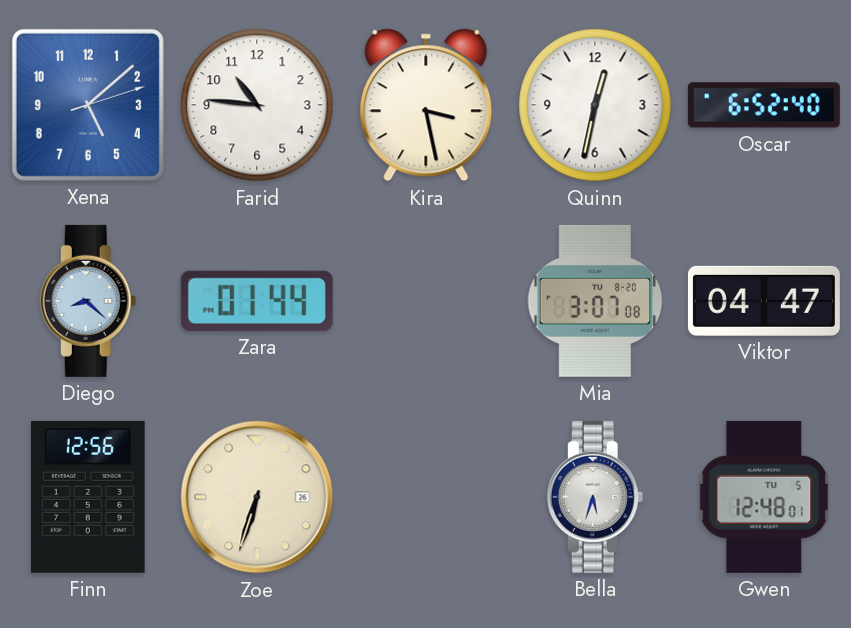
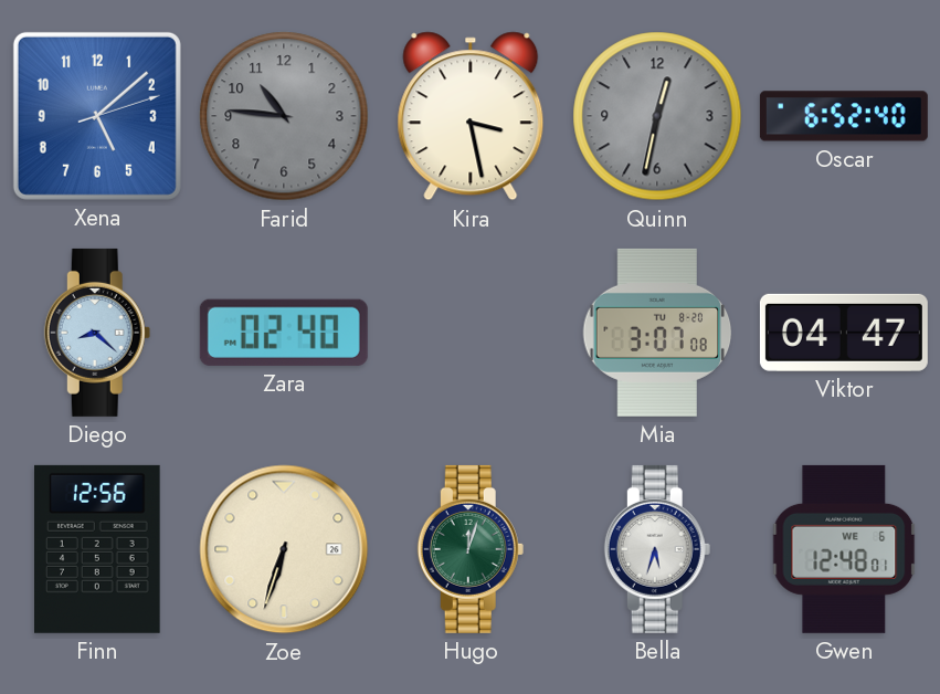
Farid dial: white -> grey (284, 116)
Quinn dial: white -> grey (657, 116)
Zara: 01:44 -> 02:40 (284, 333)
Hugo: none -> 12:03 (471, 549)
Gwen date: TU 5 -> WE 6 (844, 549)
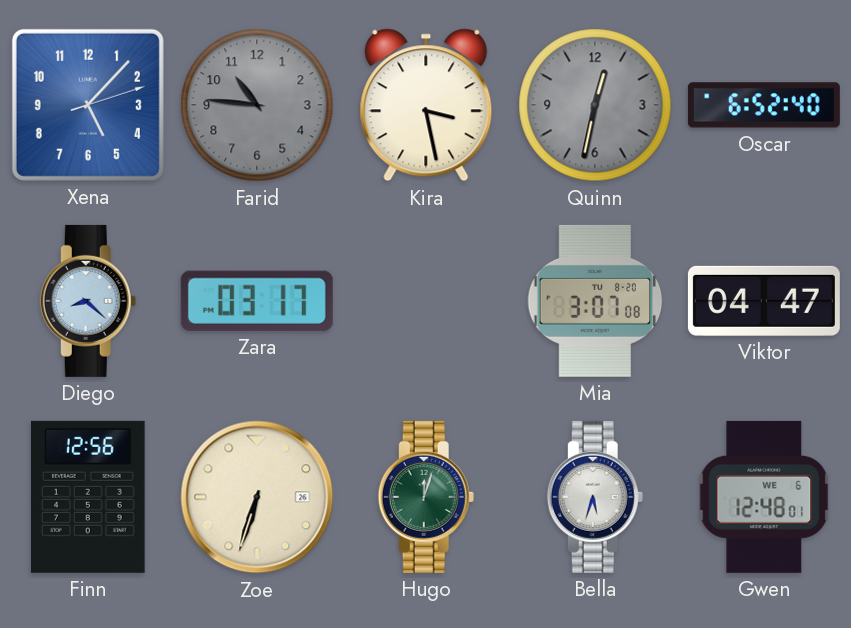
Xena: 5:08 -> 5:07 (88, 105)
Zara: 02:40 -> 03:17 (257, 301)
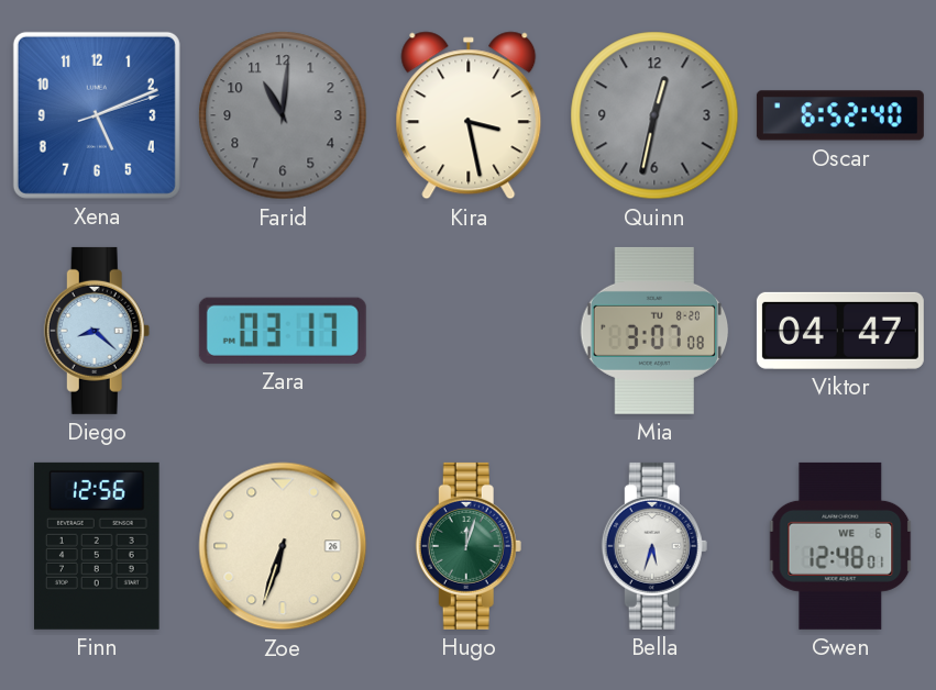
Xena: 5:07 -> 5:11 (97, 115)
Farid: 10:46 -> 11:01 (283, 115)
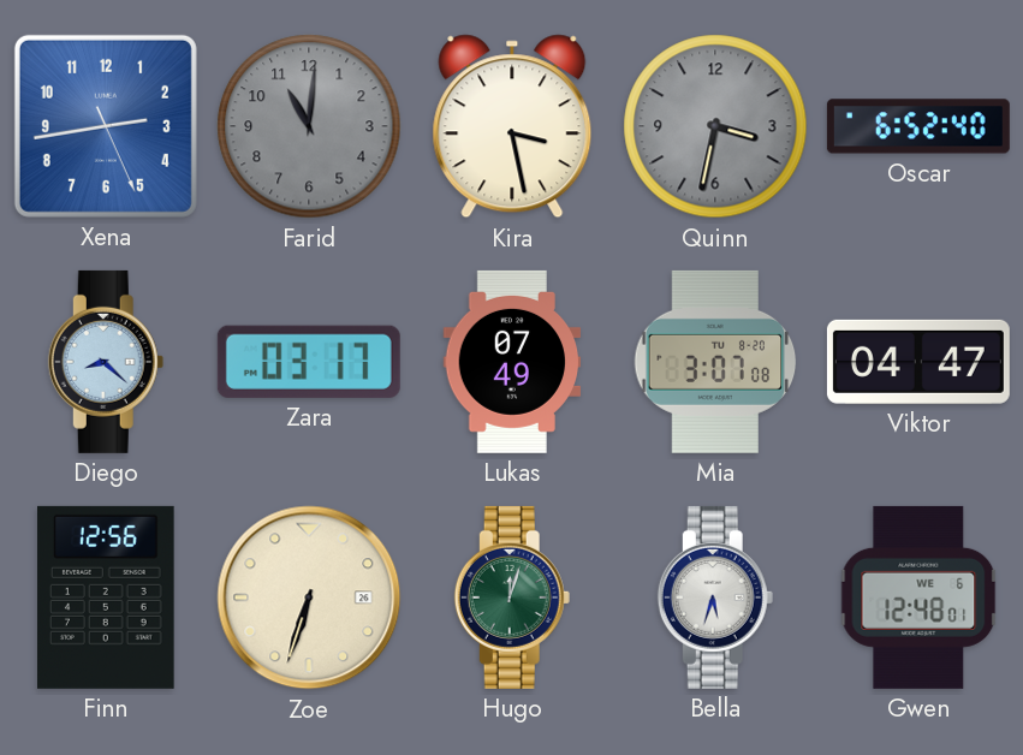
Xena: 5:11 -> 2:43 (106, 126)
Quinn: 12:32 -> 3:32 (715, 126)
Lukas: none -> 07:49 (512, 362)
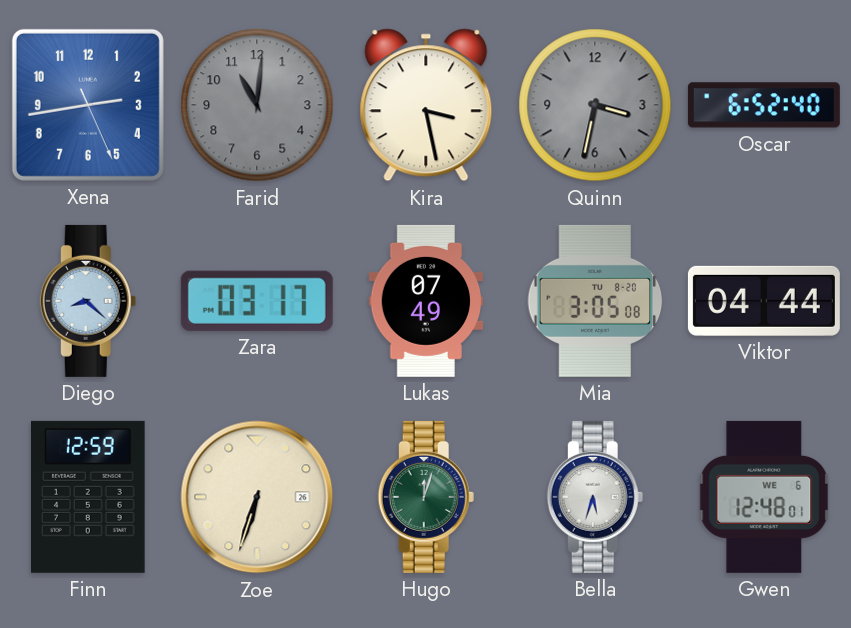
Mia: 3:07 -> 3:05 (595, 301)
Viktor: 04:47 -> 04:44 (764, 301)
Finn: 12:56 -> 12:59 (89, 497)
